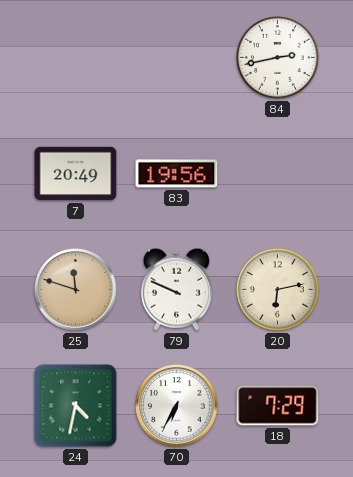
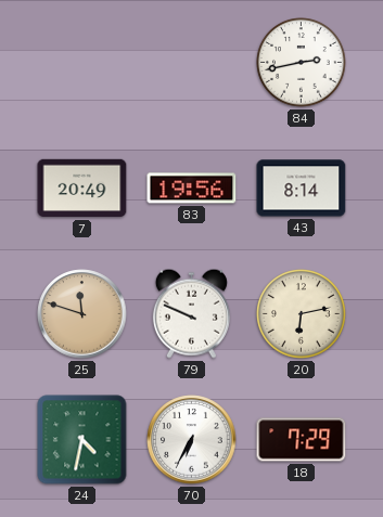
43: none -> 8:14 (302, 189)
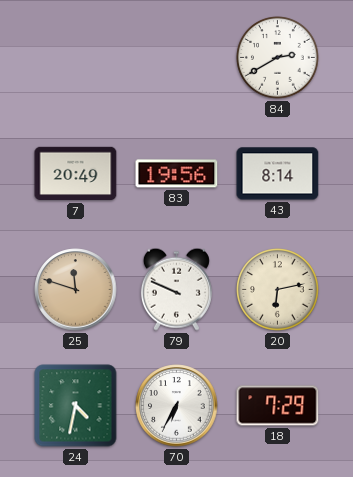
84: 2:43 -> 2:40 (278, 58)
